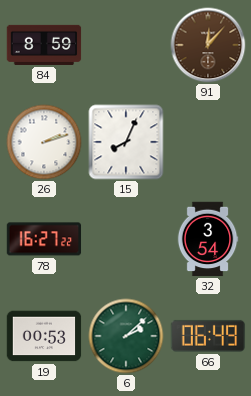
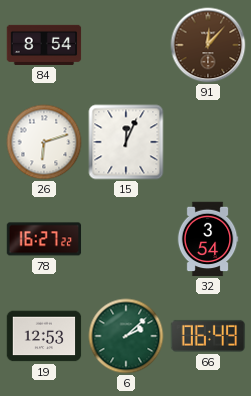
84: 8:59 -> 8:54 (44, 45)
26: 2:12 -> 6:12 (44, 142)
15: 8:04 -> 12:04 (126, 142)
19: 00:53 -> 12:53 (44, 336)
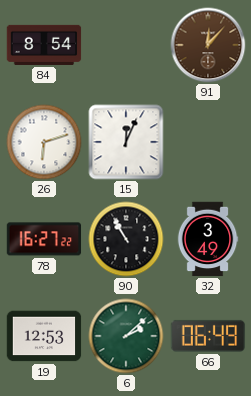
90: none -> 10:55 (126, 239)
32: 3:54 -> 3:49 (208, 239)
